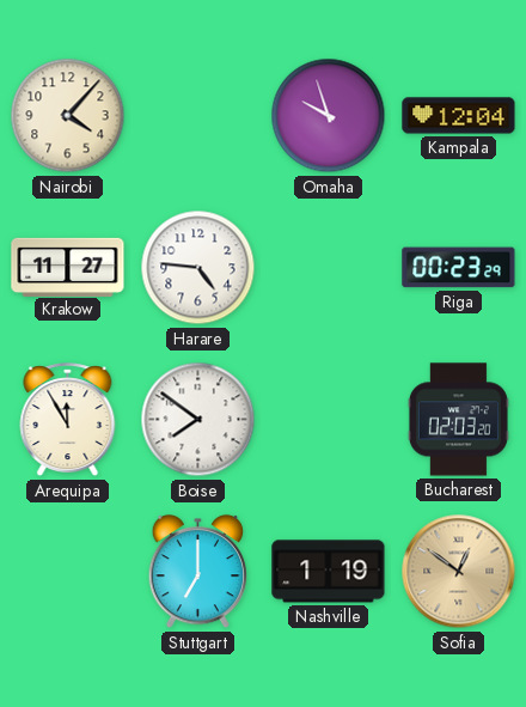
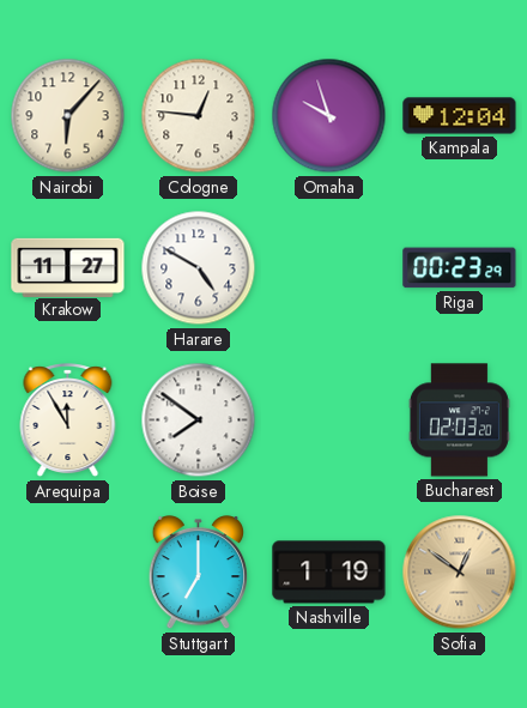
Nairobi: 4:07 -> 6:07 (68, 116)
Cologne: none -> 12:46 (199, 116)
Harare: 4:46 -> 4:50 (199, 268)
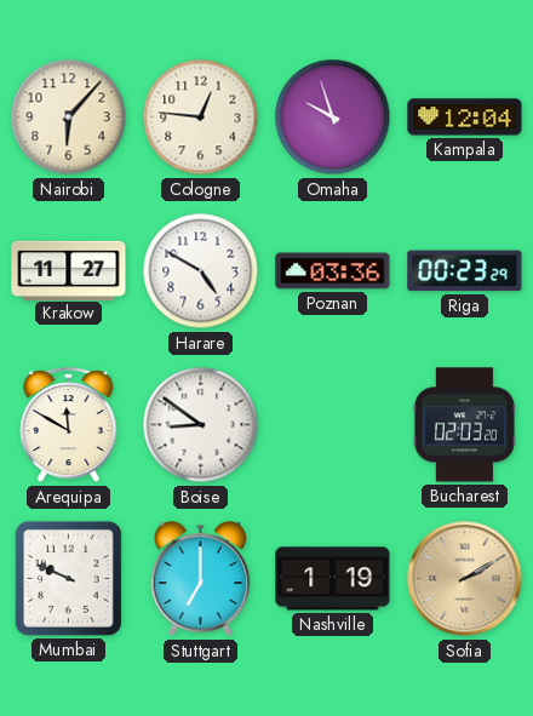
Poznan: none -> 03:36 (333, 271)
Arequipa: 11:55 -> 11:50 (69, 425)
Boise: 7:51 -> 8:51 (201, 425)
Mumbai: none -> 9:49 (68, 578)
Sofia: 12:51 -> 2:10 (465, 579)
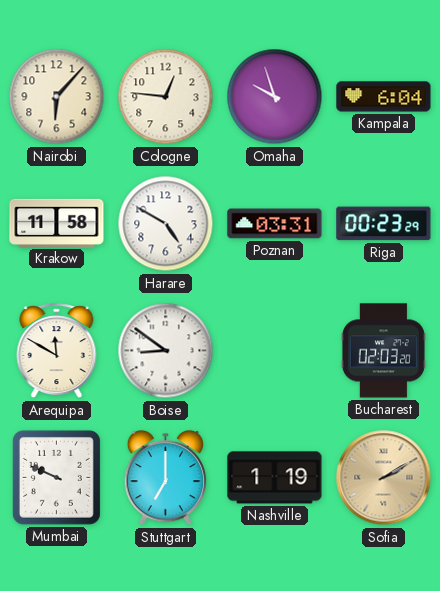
Kampala: 12:04 -> 6:04 (384, 97)
Krakow: 11:27 -> 11:58 (57, 223)
Poznan: 03:36 -> 03:31 (275, 224)
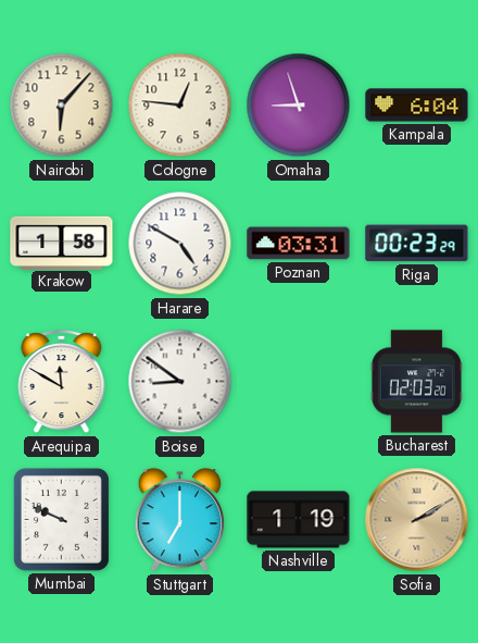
Omaha: 9:57 -> 8:57 (299, 106)
Krakow: 11:58 -> 1:58 (62, 243)
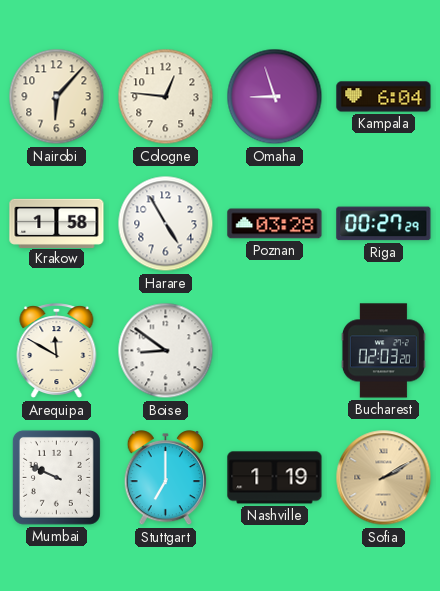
Harare: 4:50 -> 4:55 (166, 224)
Poznan: 03:31 -> 03:28 (275, 224)
Riga: 00:23 -> 00:27 (384, 224)
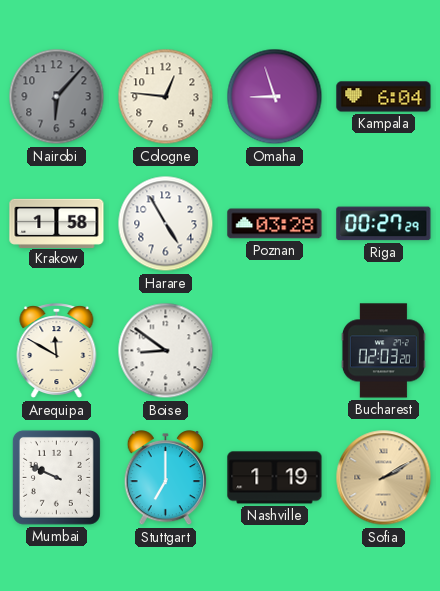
Nairobi dial: cream -> grey (57, 97)
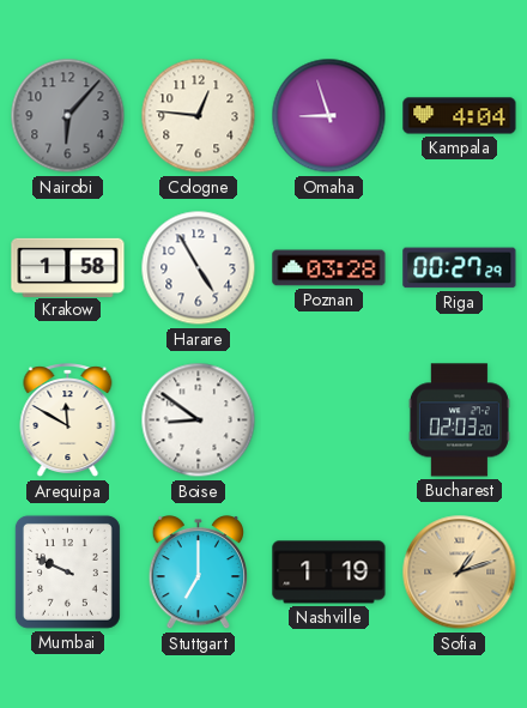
Kampala: 6:04 -> 4:04 (460, 116)
Sofia: 2:10 -> 1:12 (460, 573)
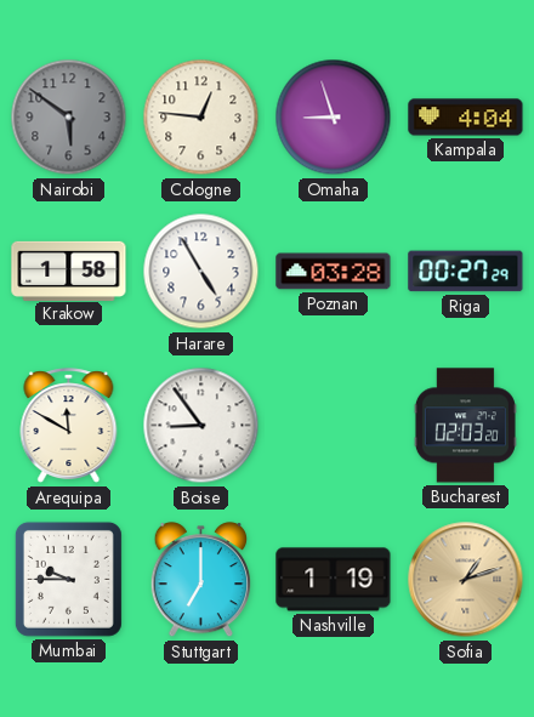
Nairobi: 6:07 -> 5:51 (69, 118)
Boise: 8:51 -> 8:54 (201, 426)
Mumbai: 9:49 -> 9:45 (68, 579)
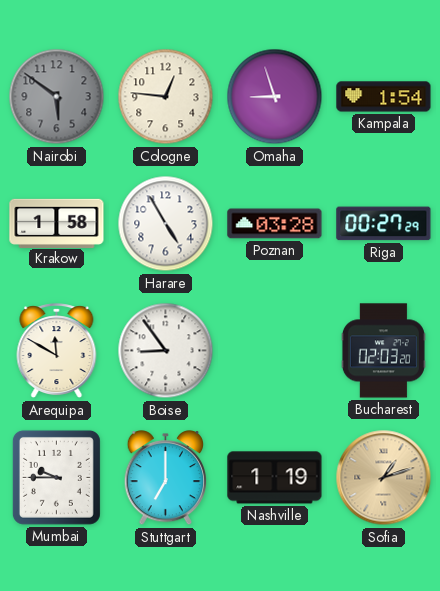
Kampala: 4:04 -> 1:54 (384, 97)
